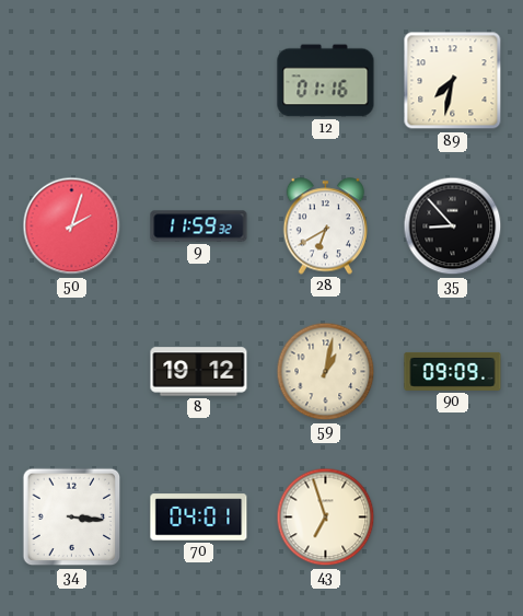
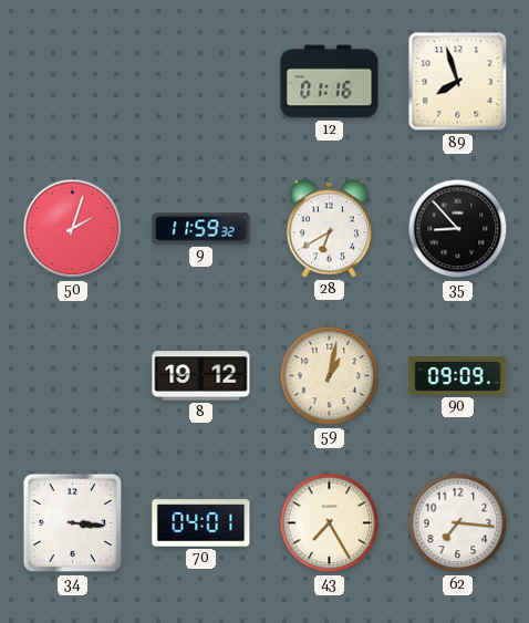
89: 7:32 -> 7:57 (458, 82)
43: 6:57 -> 7:25 (330, 523)
62: none -> 7:16 (458, 523)
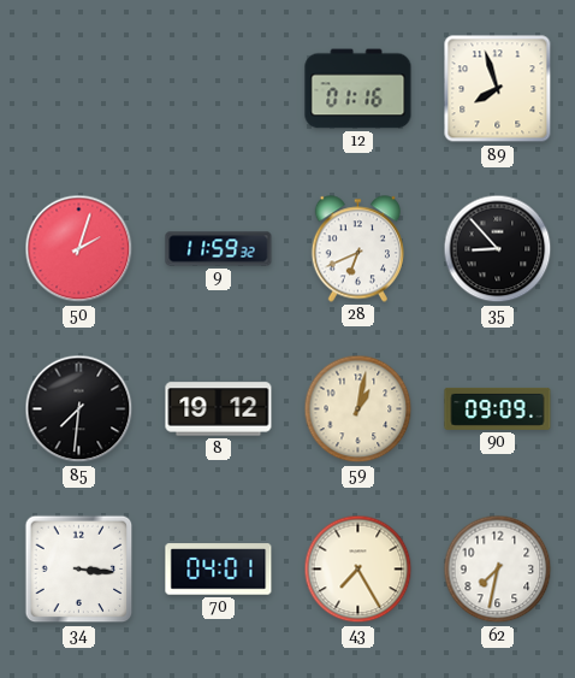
28: 6:40 -> 6:41 (357, 249)
85: none -> 7:31 (79, 409)
62: 7:16 -> 7:32 (498, 570)
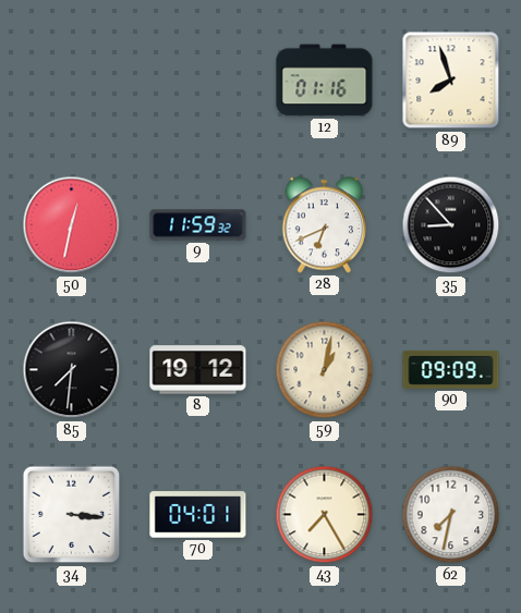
50: 2:03 -> 12:32 (72, 225)
